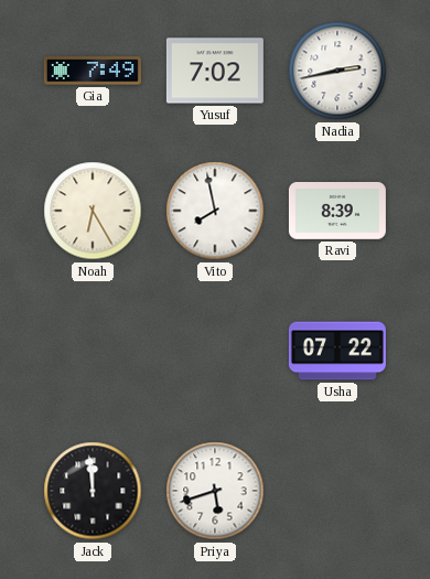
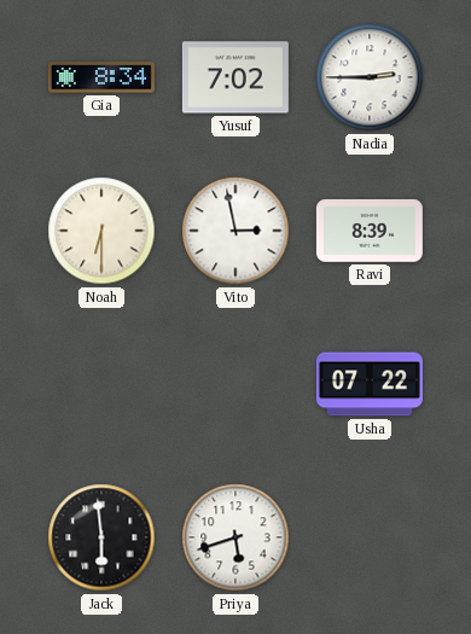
Gia: 7:49 -> 8:34 (101, 77)
Nadia: 2:43 -> 2:45 (370, 77)
Noah: 6:25 -> 6:30 (101, 231)
Vito: 7:58 -> 2:58 (235, 231)
Jack: 11:59 -> 5:59 (101, 537)
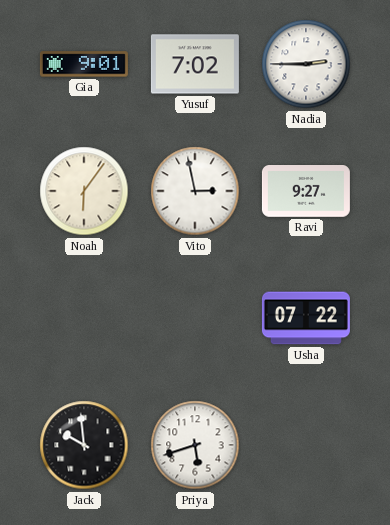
Gia: 8:34 -> 9:01 (84, 64)
Noah: 6:30 -> 6:06 (84, 191)
Ravi: 8:39 -> 9:27 (306, 192)
Jack: 5:59 -> 9:59 (84, 445)
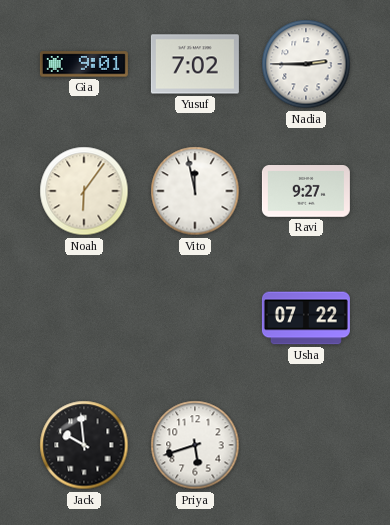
Vito: 2:58 -> 11:58 (195, 191)
